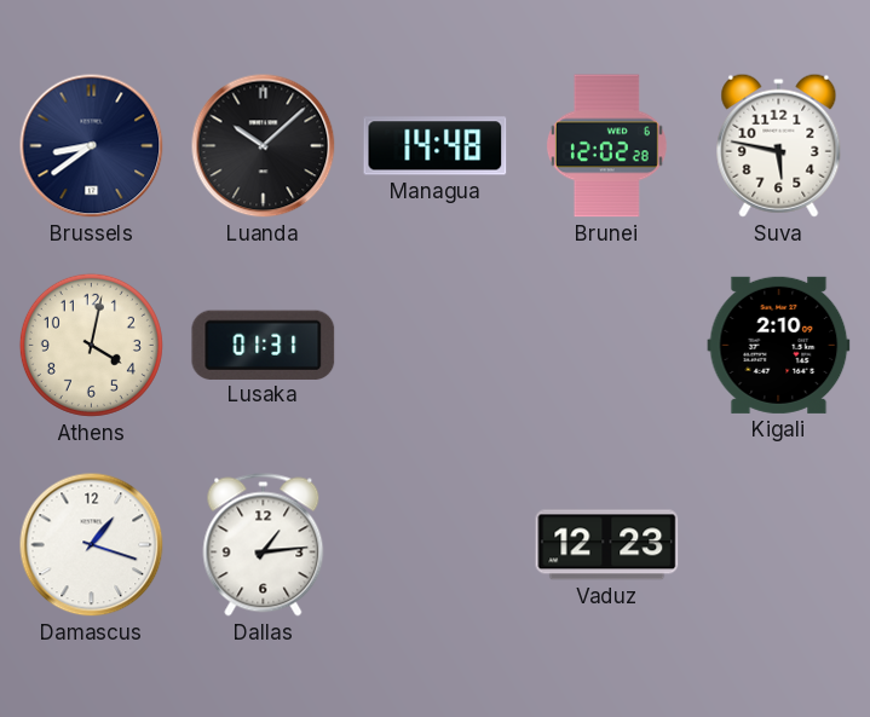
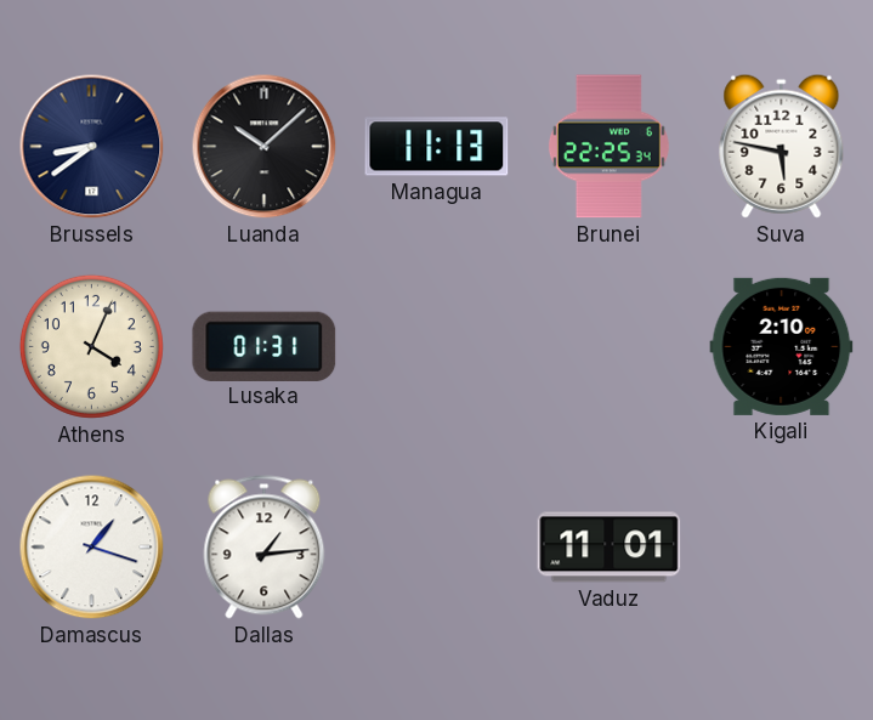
Managua: 14:48 -> 11:13 (437, 147)
Brunei: 12:02 -> 22:25 (608, 147)
Athens: 4:02 -> 4:04 (91, 346)
Vaduz: 12:23 -> 11:01 (610, 548)
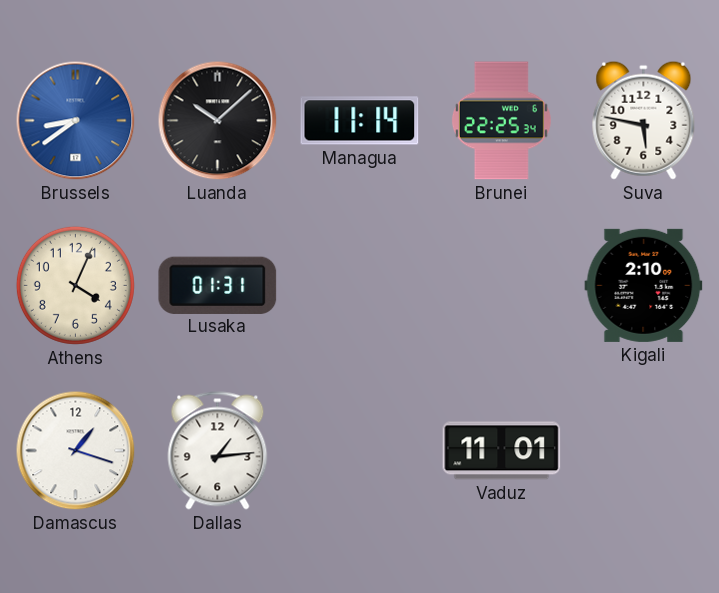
Brussels dial: navy -> blue (76, 121)
Managua: 11:13 -> 11:14 (360, 121)
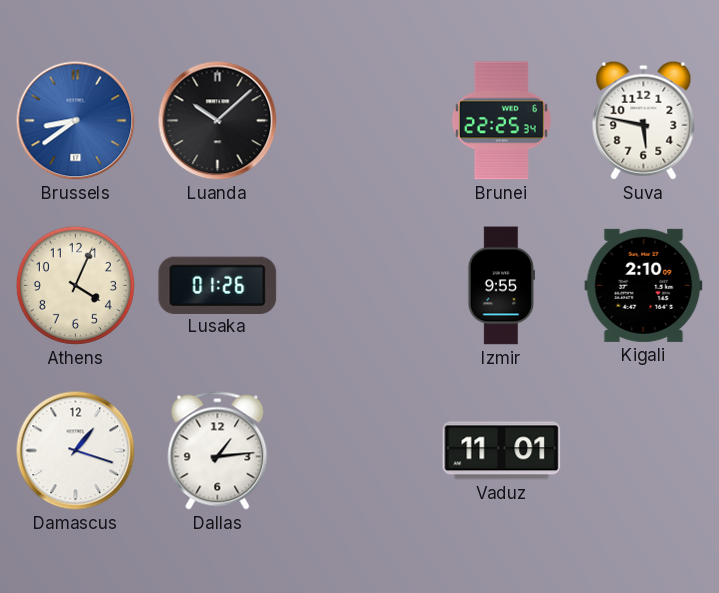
Managua: 11:14 -> none (360, 121)
Lusaka: 01:31 -> 01:26 (218, 285)
Izmir: none -> 9:55 (501, 286)
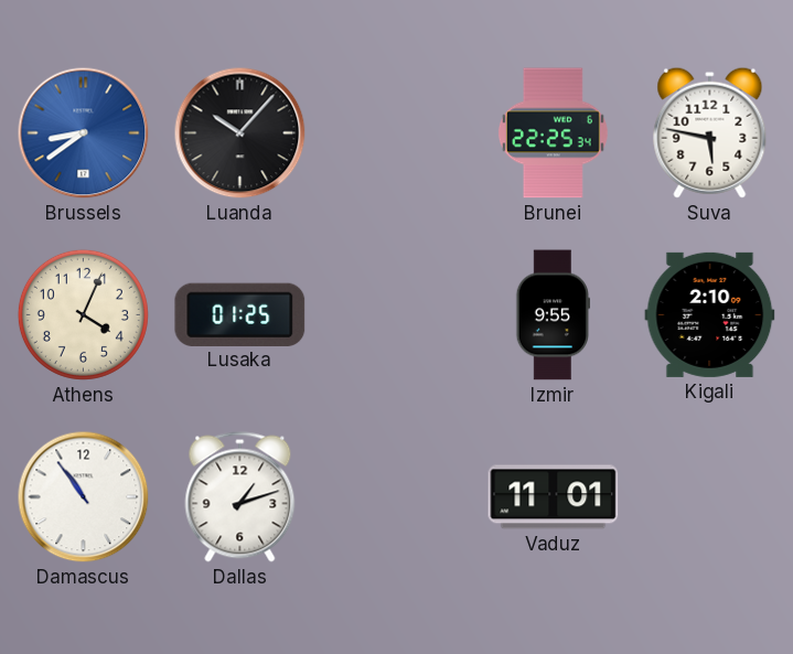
Luanda: 10:08 -> 10:07 (240, 133)
Lusaka: 01:26 -> 01:25 (240, 314)
Damascus: 1:18 -> 10:54 (84, 497)
Dallas: 1:14 -> 1:12 (240, 497)
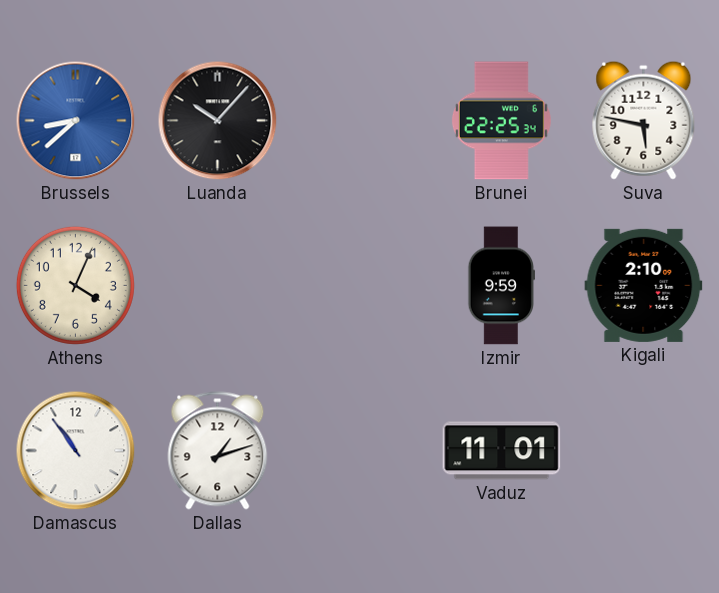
Brussels: 8:39 -> 8:38 (76, 121)
Lusaka: 01:25 -> none (240, 314)
Izmir: 9:55 -> 9:59 (501, 286)
